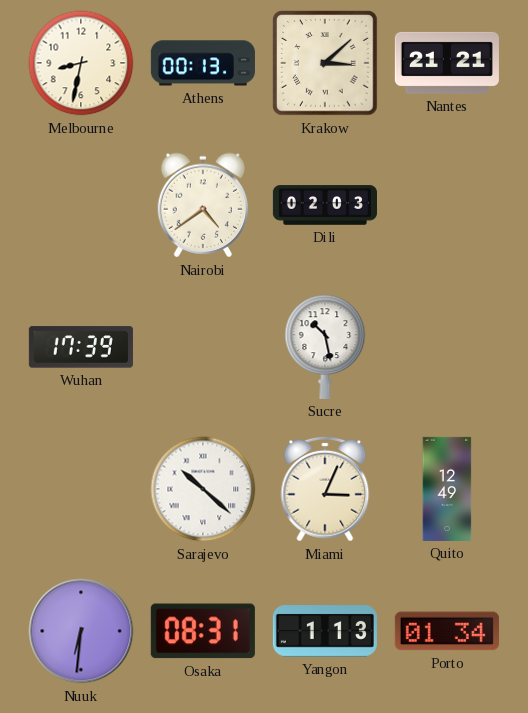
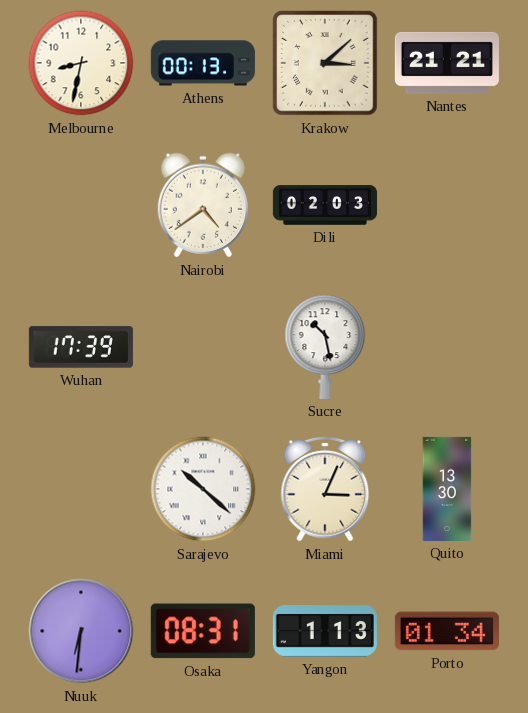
Quito: 12:49 -> 13:30 (447, 489)
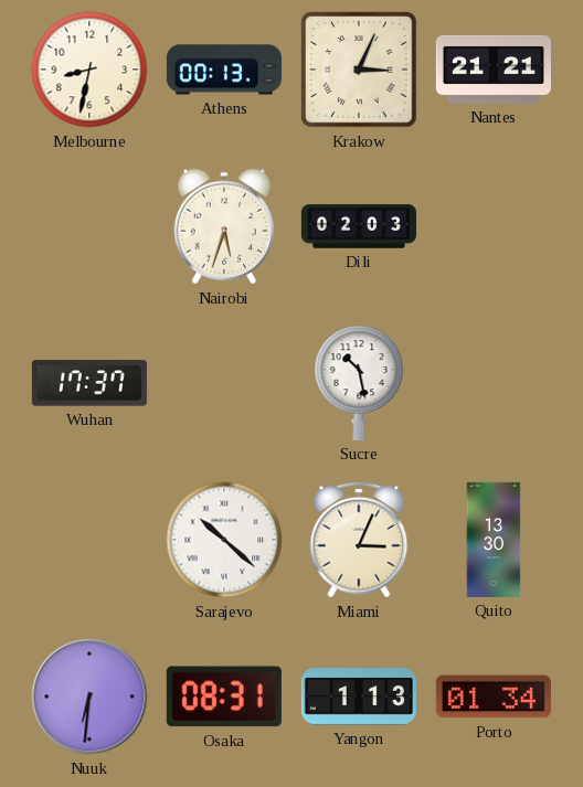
Krakow: 3:08 -> 3:04 (359, 70)
Nairobi: 4:39 -> 5:33 (224, 226)
Wuhan: 17:39 -> 17:37 (89, 383)
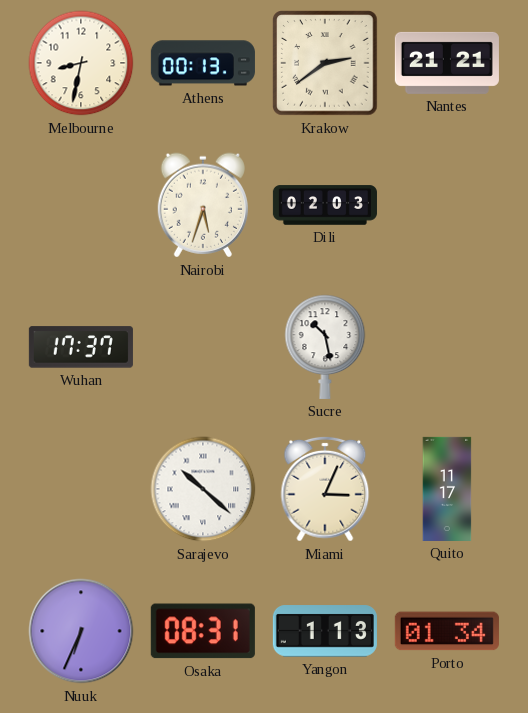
Krakow: 3:04 -> 2:39 (325, 63)
Quito: 13:30 -> 11:17 (447, 489)
Nuuk: 6:31 -> 6:34 (81, 631)
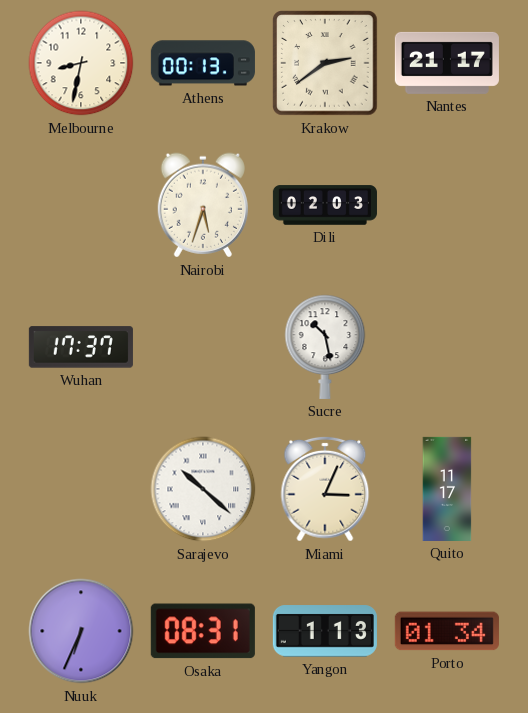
Nantes: 21:21 -> 21:17 (447, 63)
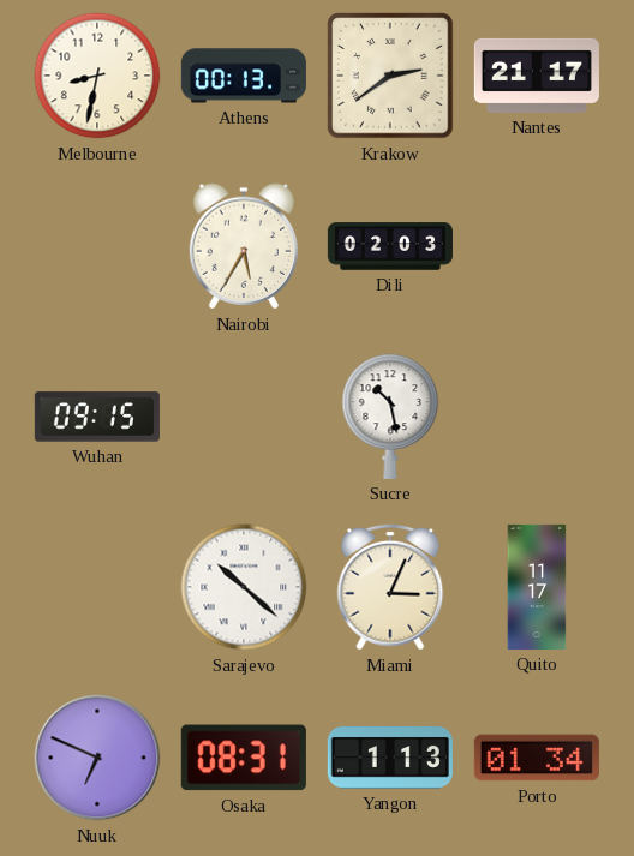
Nairobi: 5:33 -> 5:35 (244, 246)
Wuhan: 17:37 -> 09:15 (97, 417)
Nuuk: 6:34 -> 6:49 (97, 758)
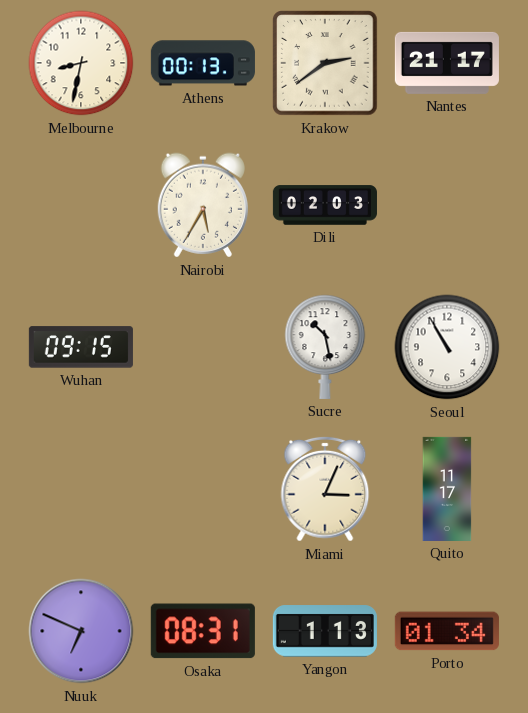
Seoul: none -> 10:55 (447, 347)
Sarajevo: 10:22 -> none (244, 587)
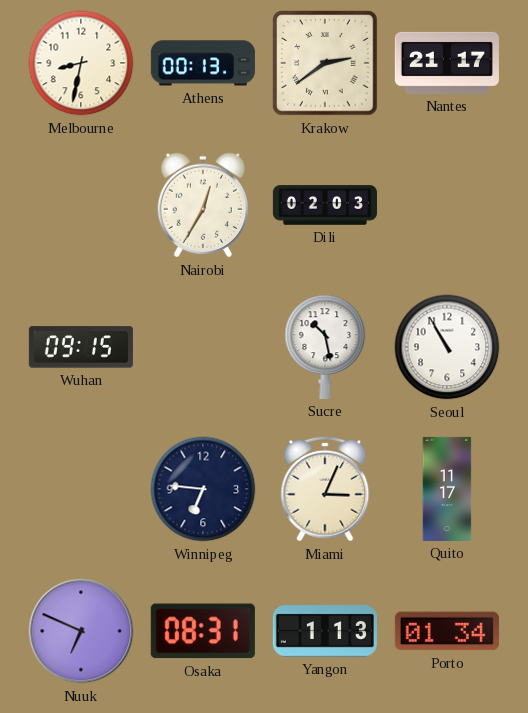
Nairobi: 5:35 -> 12:35 (203, 205)
Winnipeg: none -> 6:46 (203, 489)
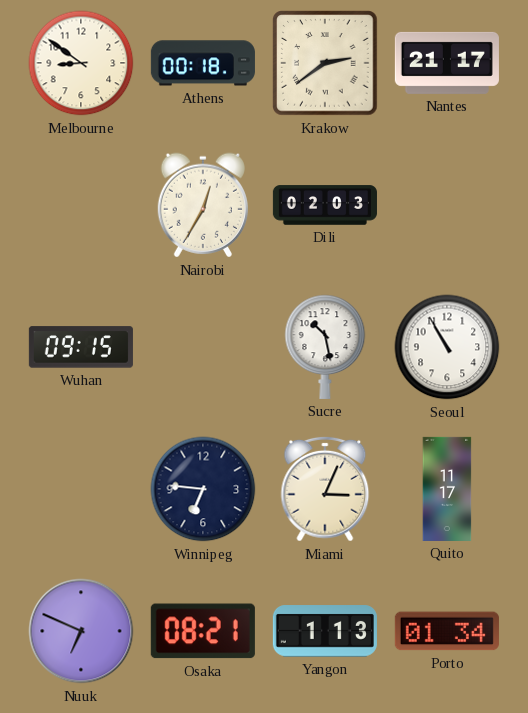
Melbourne: 8:32 -> 8:51 (81, 63)
Athens: 00:13 -> 00:18 (203, 63)
Osaka: 08:31 -> 08:21 (203, 631)
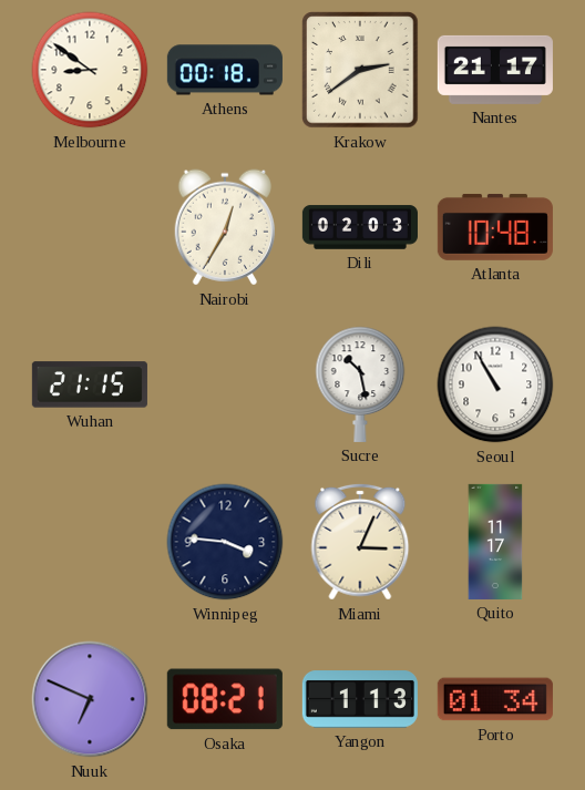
Atlanta: none -> 10:48 (495, 227)
Wuhan: 09:15 -> 21:15 (90, 384)
Winnipeg: 6:46 -> 3:46 (225, 542)
